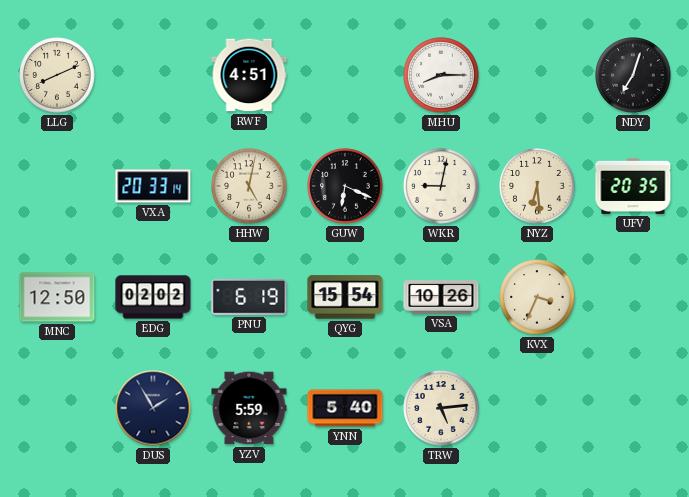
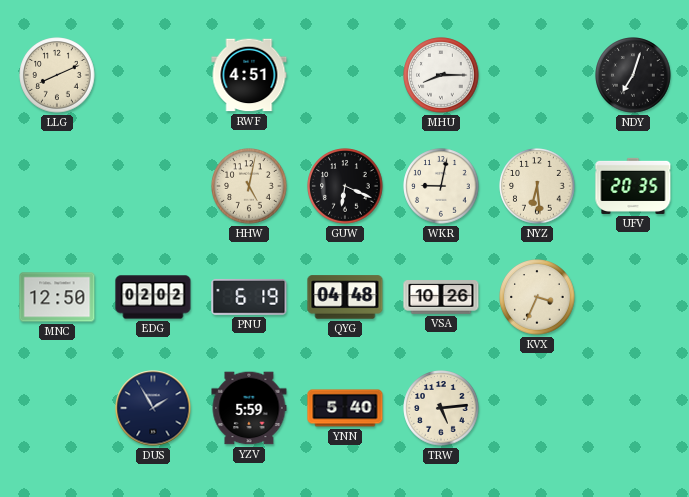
VXA: 20:33 -> none (153, 186)
QYG: 15:54 -> 04:48 (345, 297)
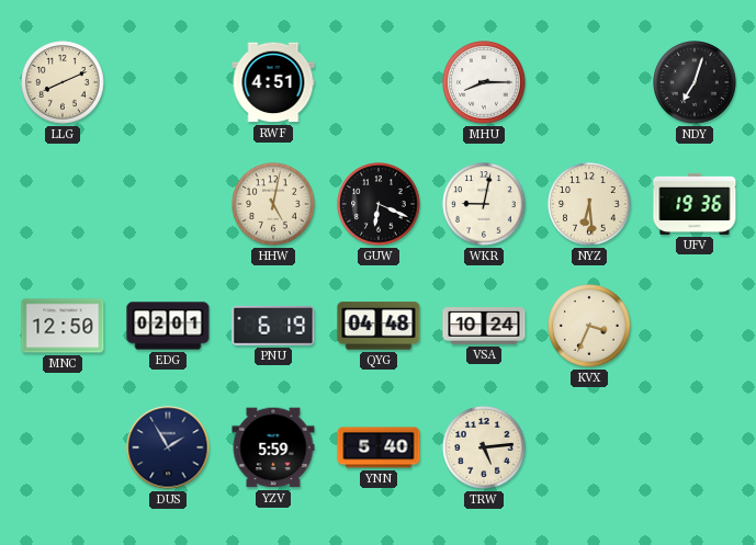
UFV: 20:35 -> 19:36 (695, 204)
EDG: 02:02 -> 02:01 (168, 326)
VSA: 10:26 -> 10:24 (484, 326)
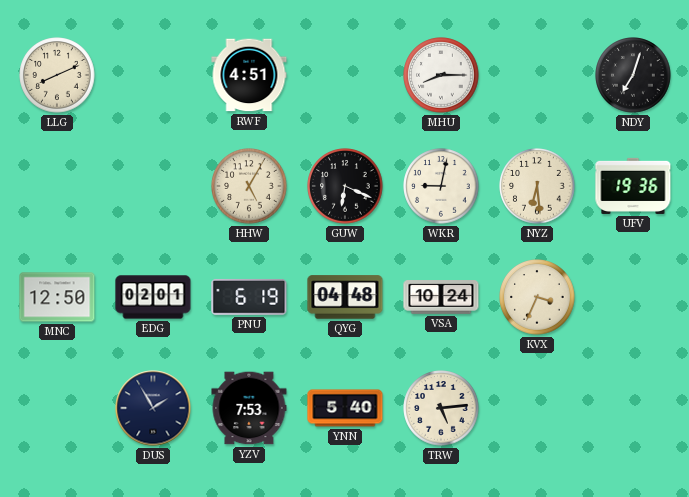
HHW: 5:02 -> 5:05 (249, 186)
YZV: 5:59 -> 7:53 (249, 408)
